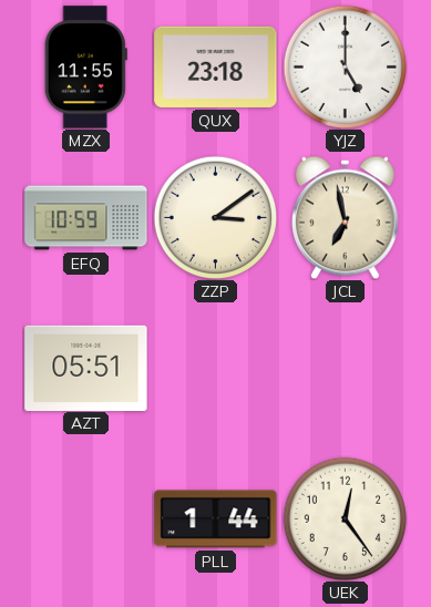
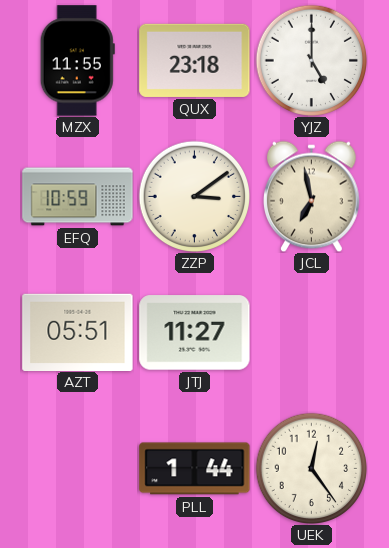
JTJ: none -> 11:27 (195, 333)
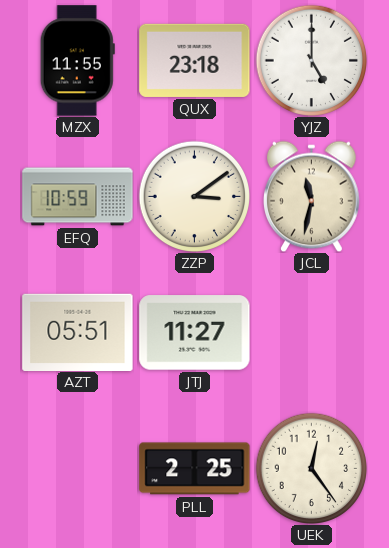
JCL: 6:58 -> 11:32 (312, 196)
PLL: 1:44 -> 2:25 (195, 469)
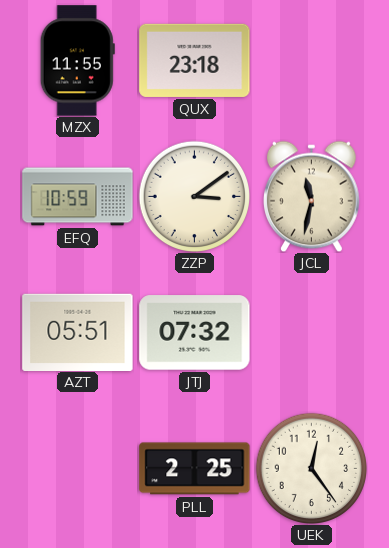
YJZ: 5:00 -> none (311, 60)
JTJ: 11:27 -> 07:32 (195, 333)
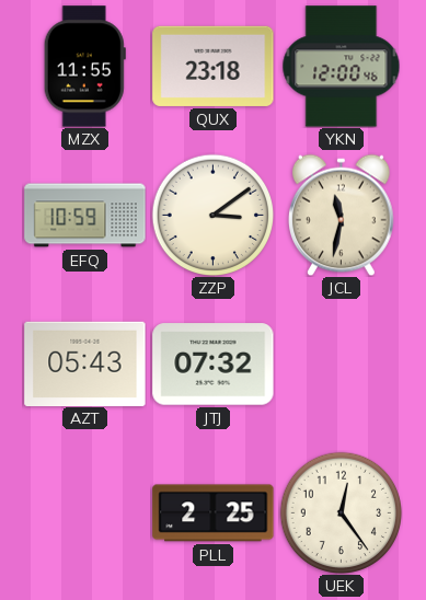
YKN: none -> 12:00 (342, 67)
AZT: 05:51 -> 05:43 (85, 364)
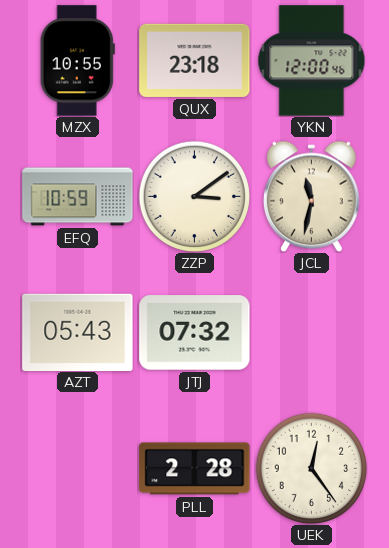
MZX: 11:55 -> 10:55 (77, 61)
PLL: 2:25 -> 2:28 (195, 469)
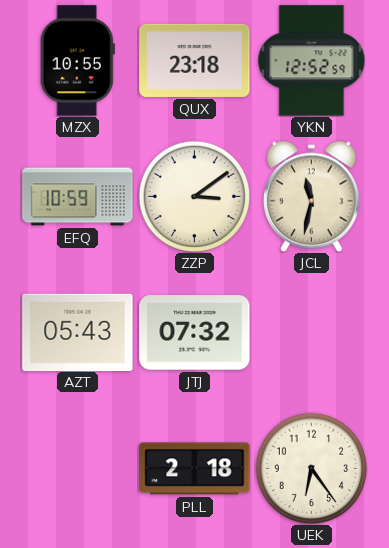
YKN: 12:00 -> 12:52 (312, 61)
PLL: 2:28 -> 2:18 (195, 469)
UEK: 12:24 -> 6:24 (311, 468)
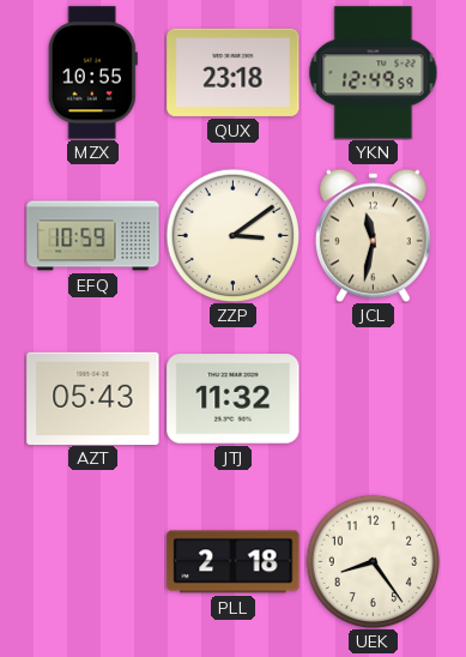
YKN: 12:52 -> 12:49 (374, 73)
JTJ: 07:32 -> 11:32 (234, 399)
UEK: 6:24 -> 8:24 (373, 561)
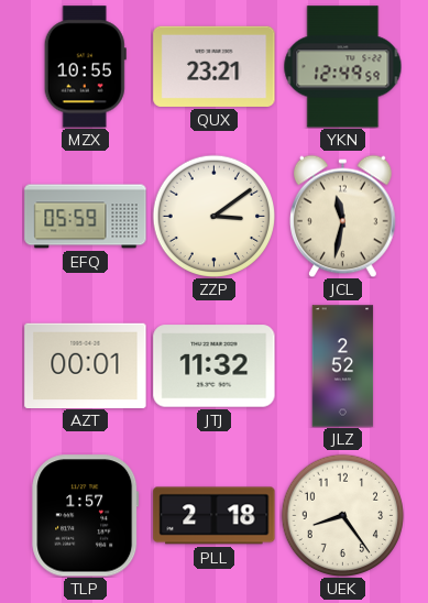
QUX: 23:18 -> 23:21 (215, 66)
EFQ: 10:59 -> 05:59 (86, 217)
AZT: 05:43 -> 00:01 (86, 365)
JLZ: none -> 2:52 (343, 366)
TLP: none -> 1:57 (86, 516)
